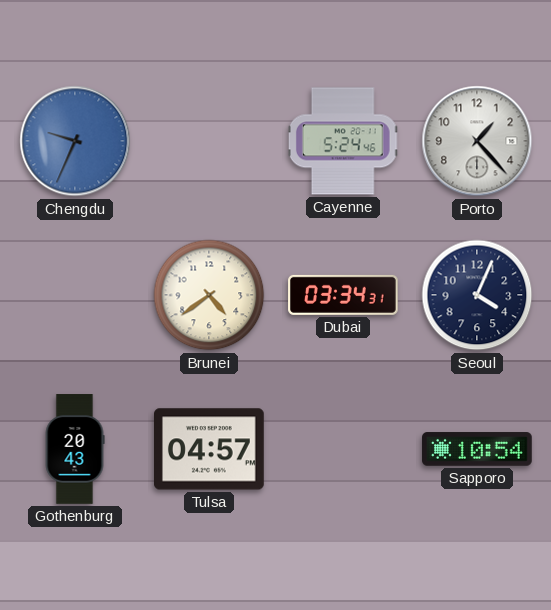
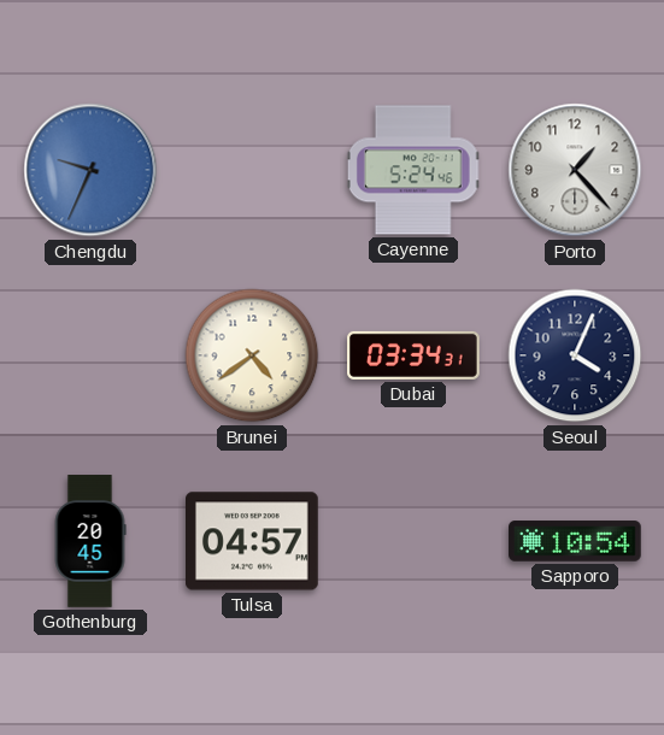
Gothenburg: 20:43 -> 20:45 (90, 541)
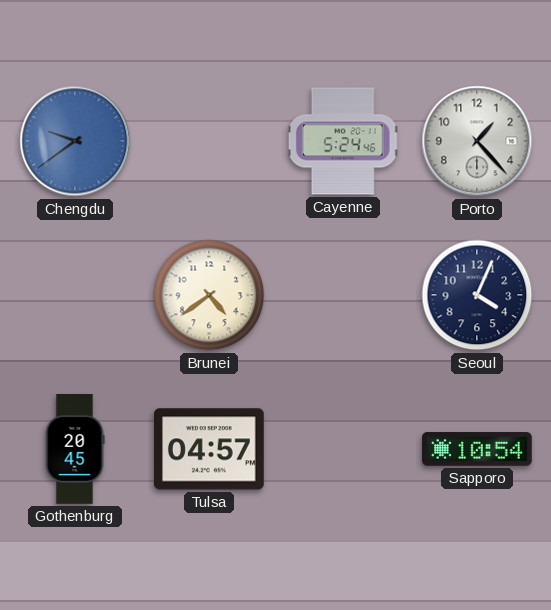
Chengdu: 9:34 -> 9:39 (75, 141)
Dubai: 03:34 -> none (413, 355)
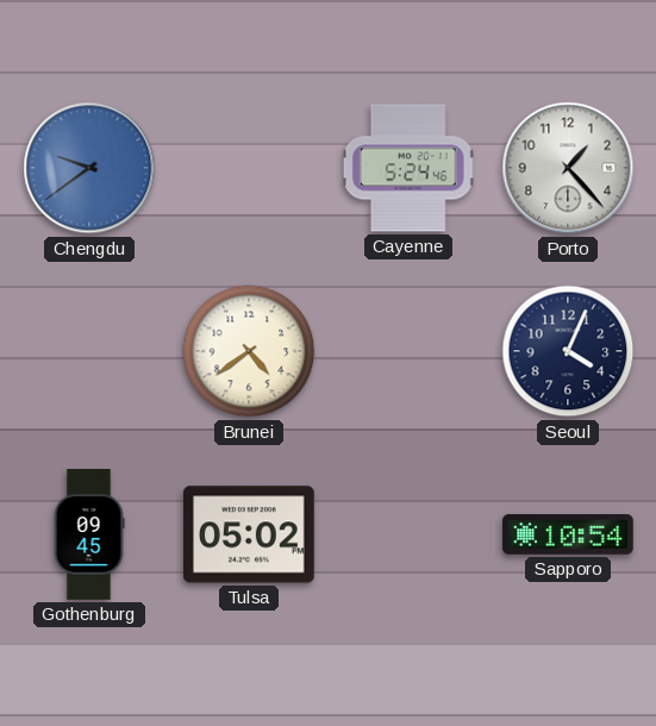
Gothenburg: 20:45 -> 09:45 (89, 534)
Tulsa: 04:57 -> 05:02 (250, 534)
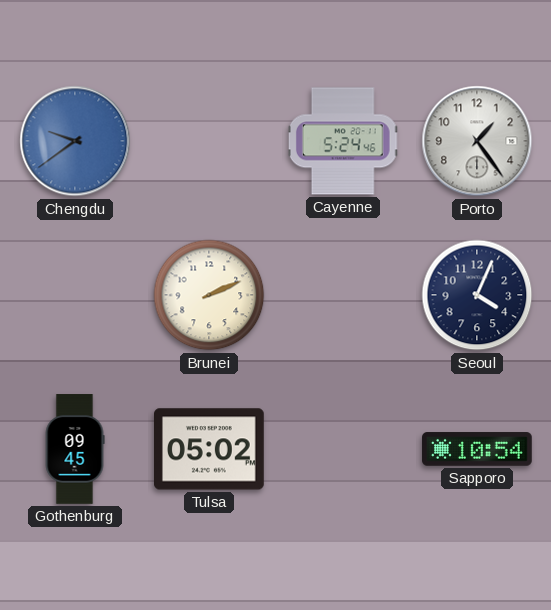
Porto: 1:23 -> 1:24 (477, 141)
Brunei: 4:39 -> 2:11 (209, 295)
